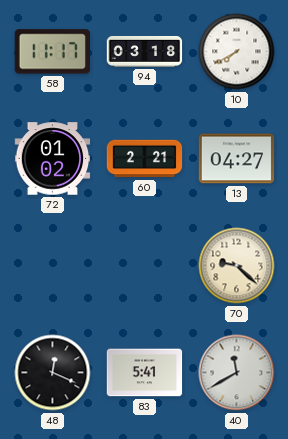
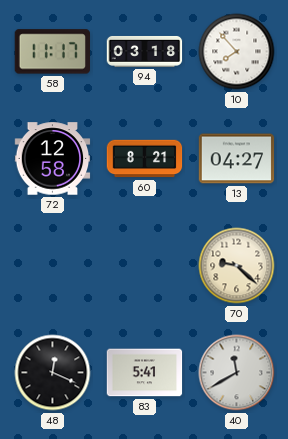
10: 7:40 -> 7:53 (237, 52)
72: 01:02 -> 12:58 (53, 159)
60: 2:21 -> 8:21 (145, 159)
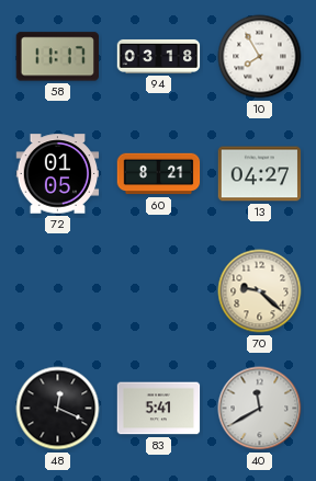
10: 7:53 -> 7:55 (260, 57)
72: 12:58 -> 01:05 (58, 174)
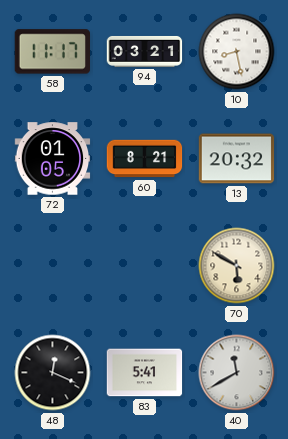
94: 03:18 -> 03:21 (145, 51)
10: 7:55 -> 8:28 (237, 52)
13: 04:27 -> 20:32 (237, 159)
70: 9:22 -> 5:50 (237, 266)
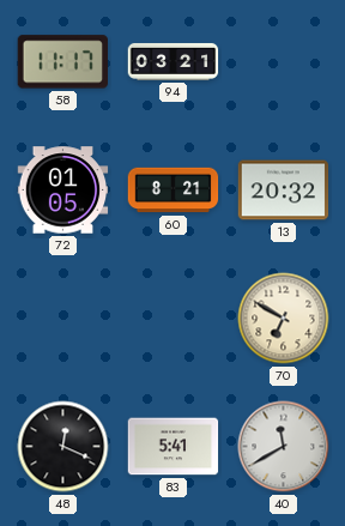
10: 8:28 -> none (237, 52)
70: 5:50 -> 6:50 (284, 319)
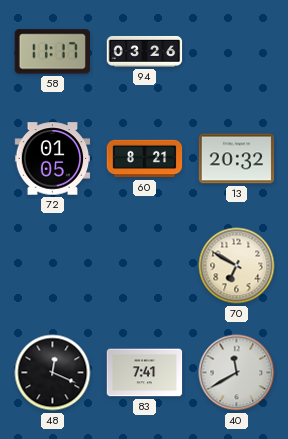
94: 03:21 -> 03:26 (145, 51)
83: 5:41 -> 7:41 (145, 373)
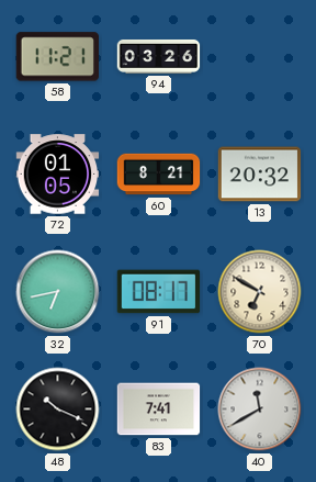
58: 11:17 -> 11:21 (57, 57)
32: none -> 6:43 (58, 292)
91: none -> 08:17 (159, 292)
48: 12:19 -> 10:19 (58, 410)
